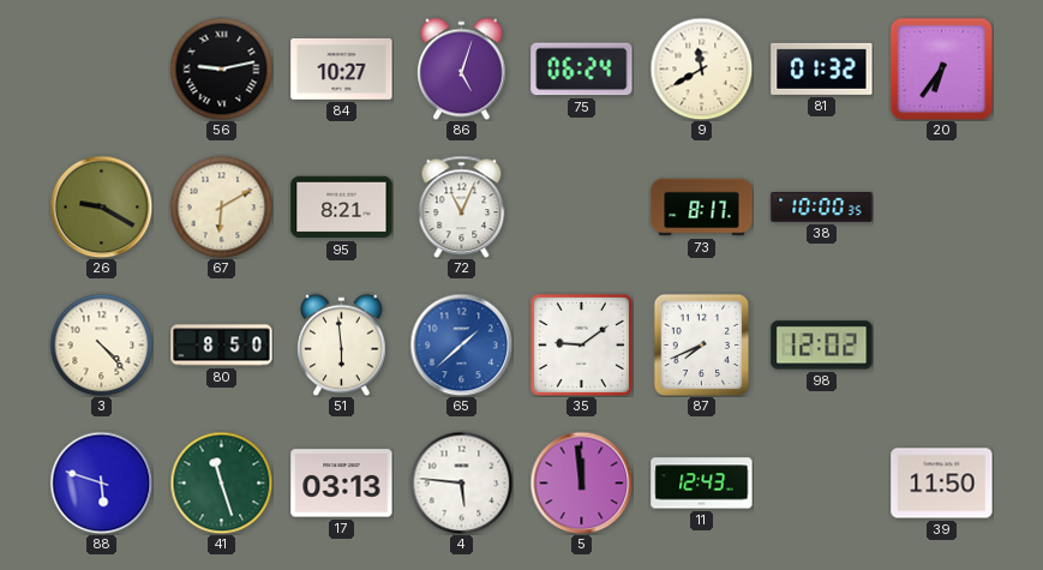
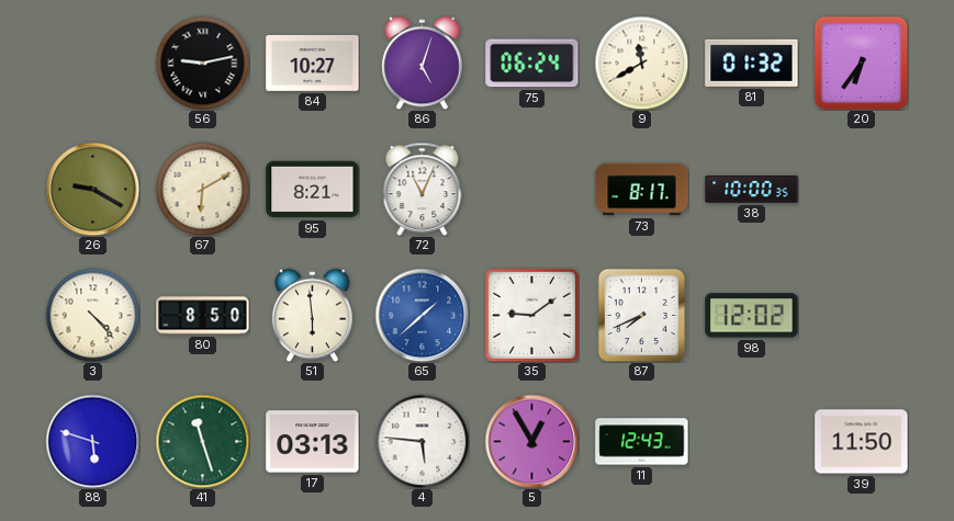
5: 11:59 -> 12:55 (531, 441)
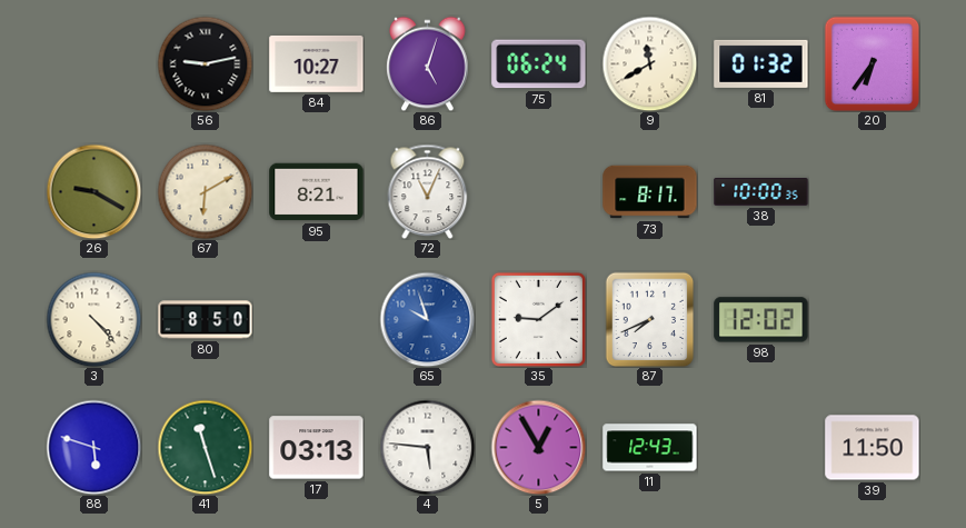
51: 5:59 -> none (313, 315)
65: 1:38 -> 9:57 (427, 319)
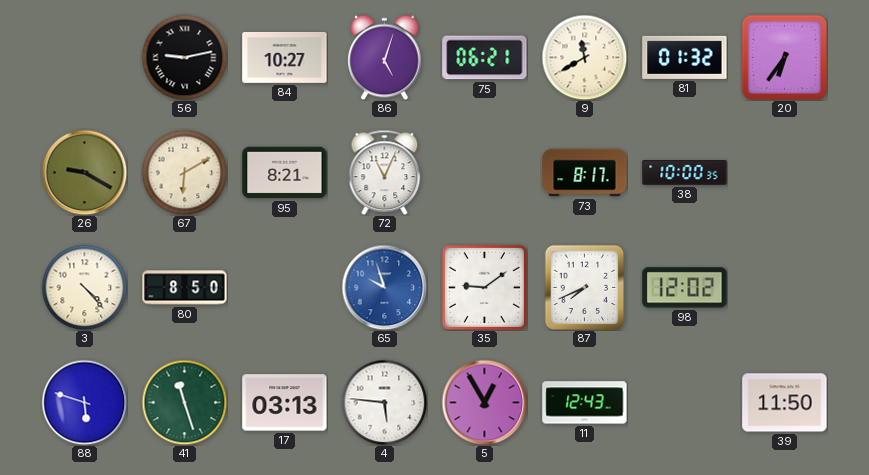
75: 06:24 -> 06:21 (485, 58)
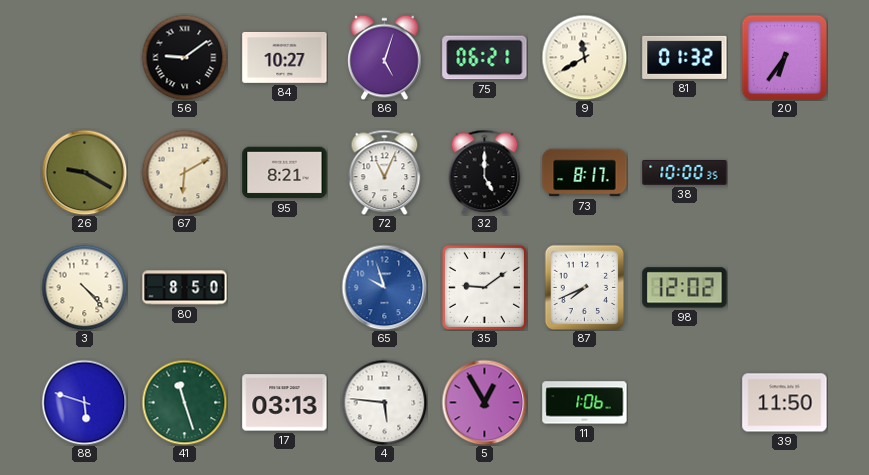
56: 9:13 -> 9:09 (184, 57)
32: none -> 5:00 (485, 172)
11: 12:43 -> 1:06 (585, 403)
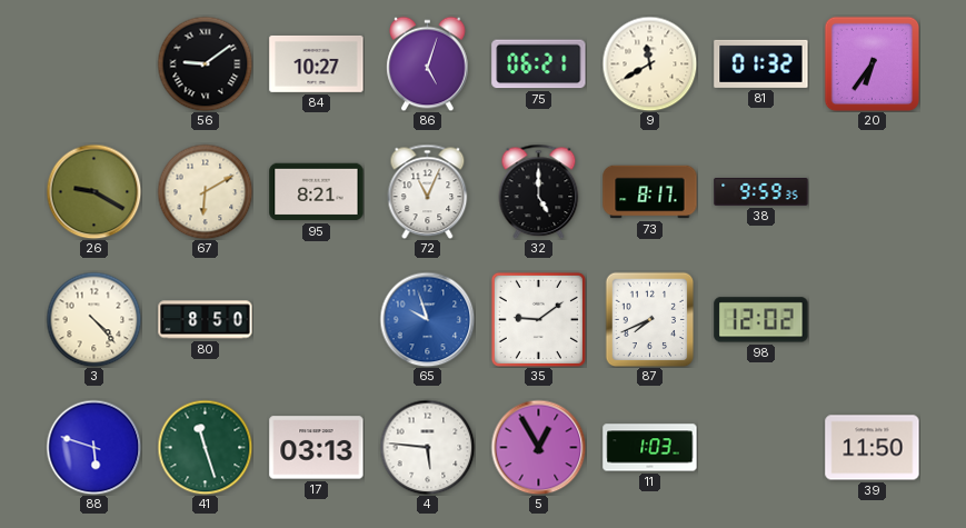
38: 10:00 -> 9:59 (761, 191)
11: 1:06 -> 1:03 (650, 448)
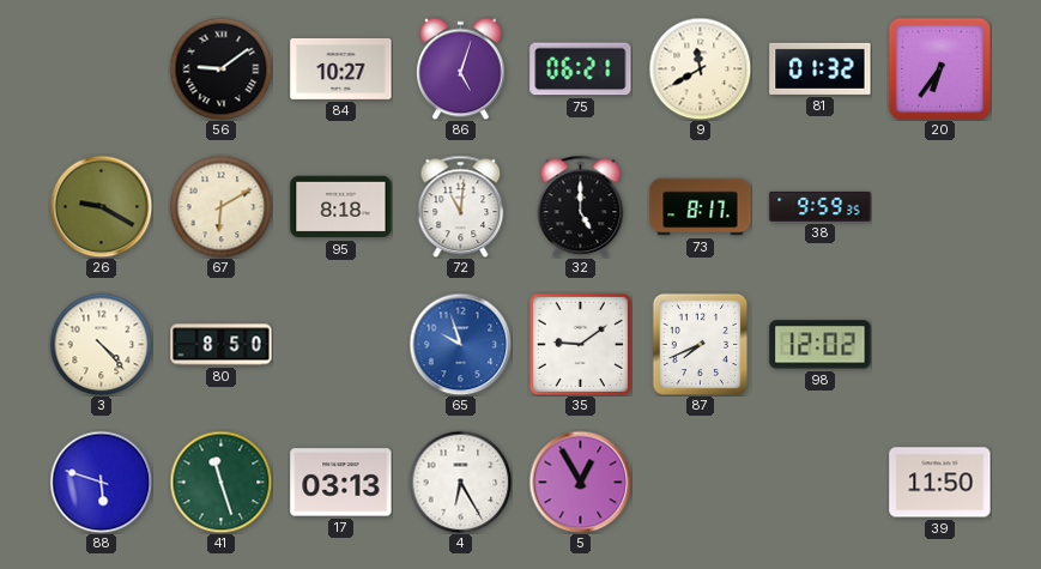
95: 8:21 -> 8:18 (341, 207)
72: 11:04 -> 11:01 (461, 206)
4: 5:46 -> 6:25 (460, 482)
11: 1:03 -> none (650, 448)
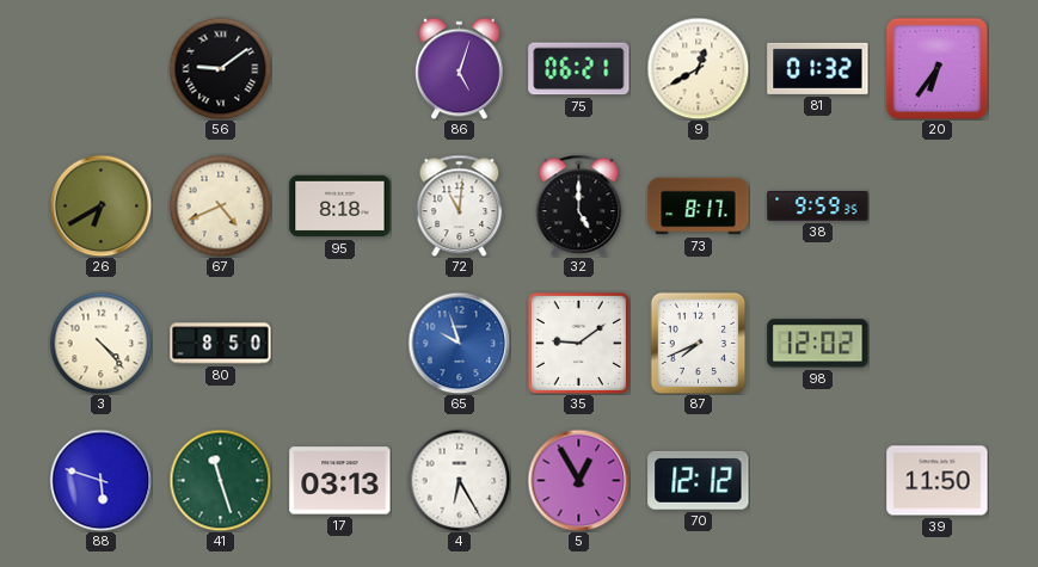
84: 10:27 -> none (341, 68)
9: 11:40 -> 12:40 (698, 68)
26: 9:20 -> 6:40 (100, 205)
67: 6:10 -> 4:41 (220, 205)
70: none -> 12:12 (699, 480)
